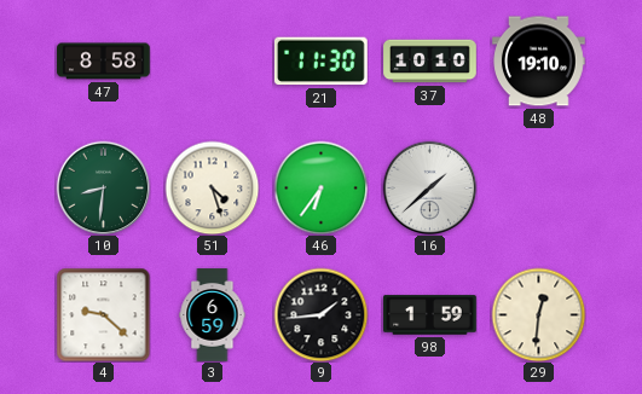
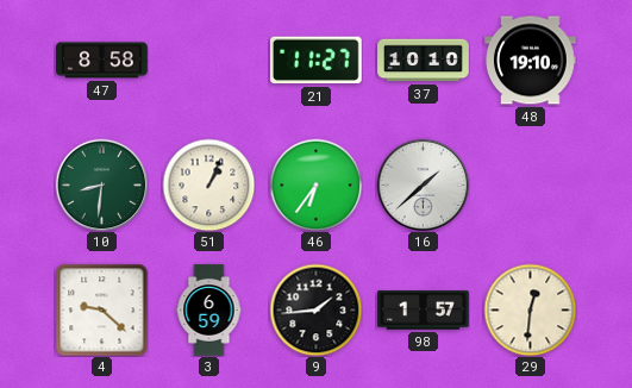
21: 11:30 -> 11:27 (315, 61)
51: 4:27 -> 1:04 (208, 184)
98: 1:59 -> 1:57 (424, 311)
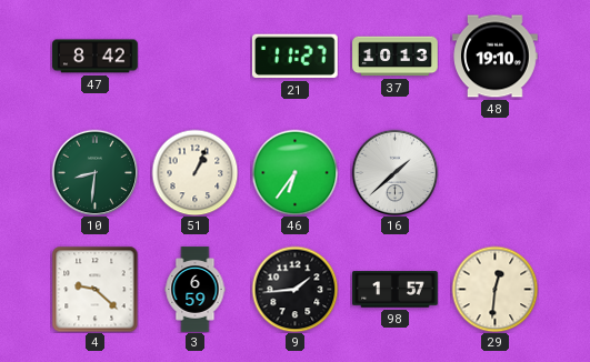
47: 8:58 -> 8:42 (96, 57)
37: 10:10 -> 10:13 (396, 57)
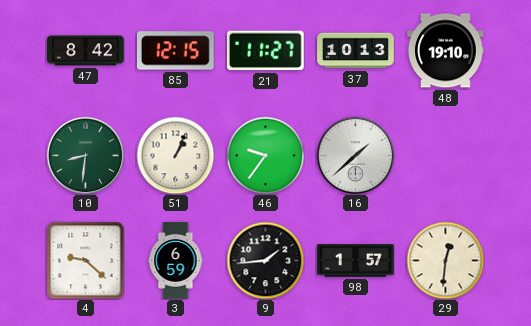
85: none -> 12:15 (176, 51)
46: 6:36 -> 9:36 (265, 155)
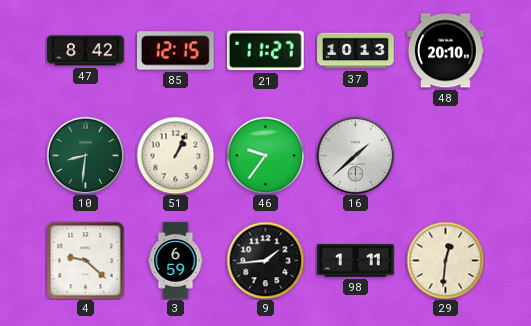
48: 19:10 -> 20:10 (446, 51)
98: 1:57 -> 1:11 (356, 261)
